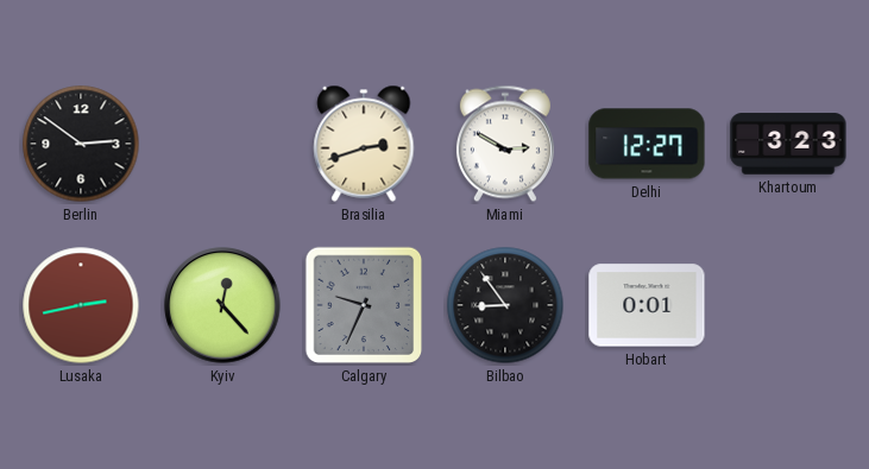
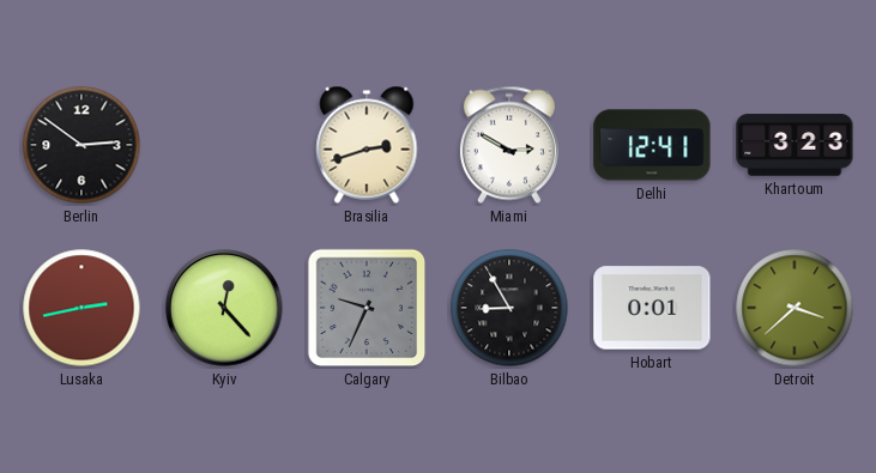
Delhi: 12:27 -> 12:41 (652, 145)
Bilbao: 8:54 -> 8:55 (509, 308)
Detroit: none -> 3:38 (795, 308)
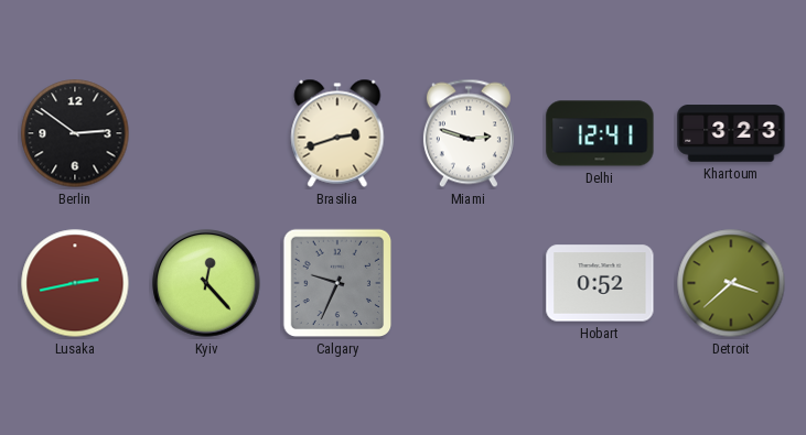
Miami: 2:50 -> 2:48 (469, 133)
Bilbao: 8:55 -> none (509, 308)
Hobart: 0:01 -> 0:52 (600, 283)
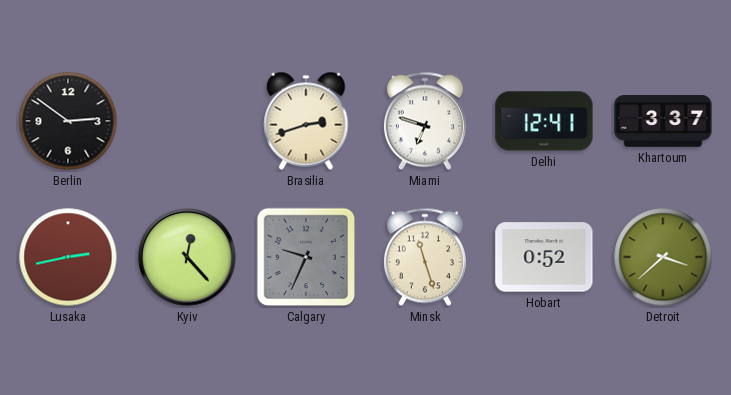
Miami: 2:48 -> 6:48 (425, 121)
Khartoum: 3:23 -> 3:37 (663, 121)
Minsk: none -> 11:27 (425, 257)
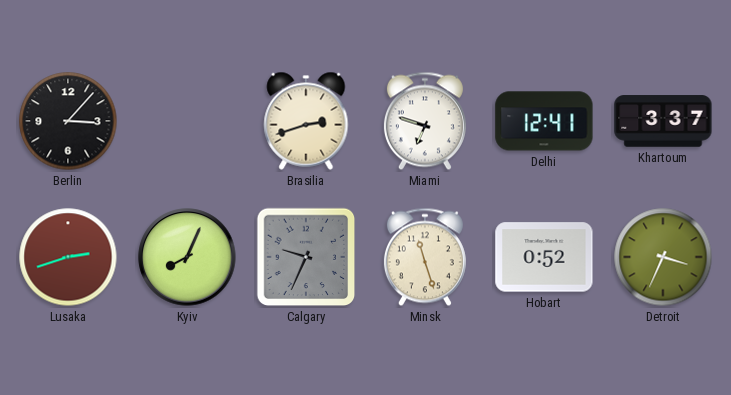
Berlin: 2:51 -> 3:07 (68, 121)
Lusaka: 2:43 -> 2:42 (68, 257)
Kyiv: 12:23 -> 8:04 (187, 257)
Detroit: 3:38 -> 3:34 (663, 257)
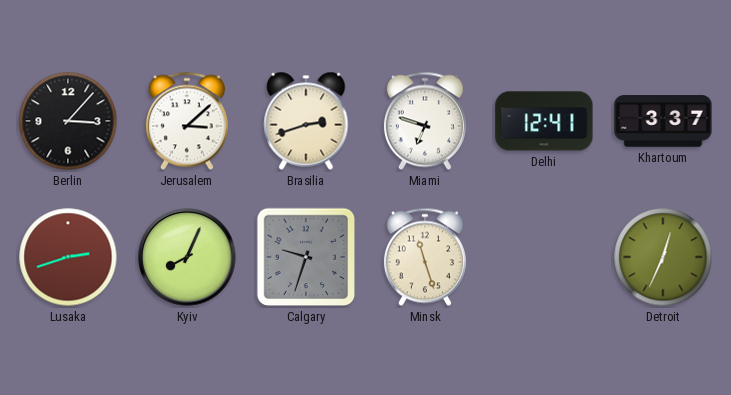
Jerusalem: none -> 3:08 (187, 121)
Calgary: 9:34 -> 9:33 (306, 257)
Hobart: 0:52 -> none (544, 257)
Detroit: 3:34 -> 12:34 (663, 257)
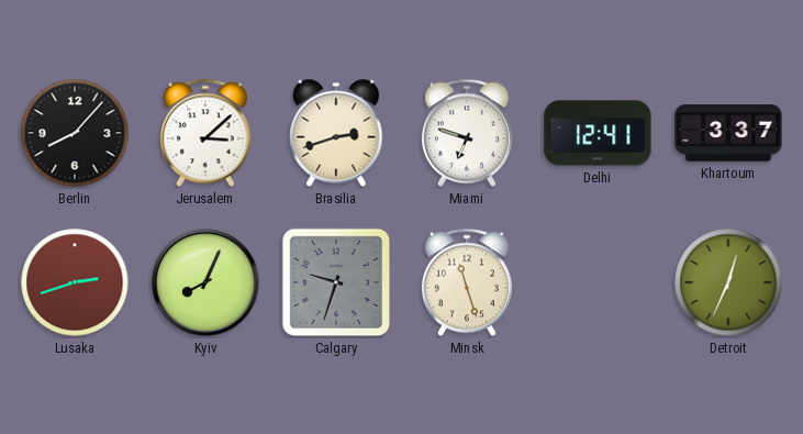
Berlin: 3:07 -> 8:07 (75, 133)
